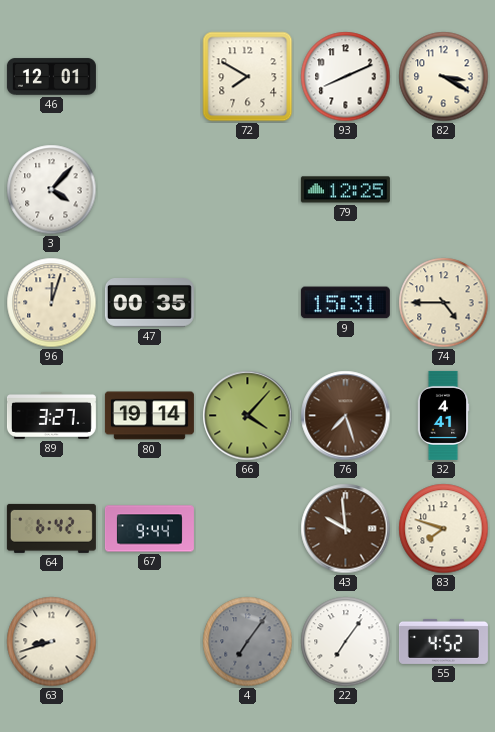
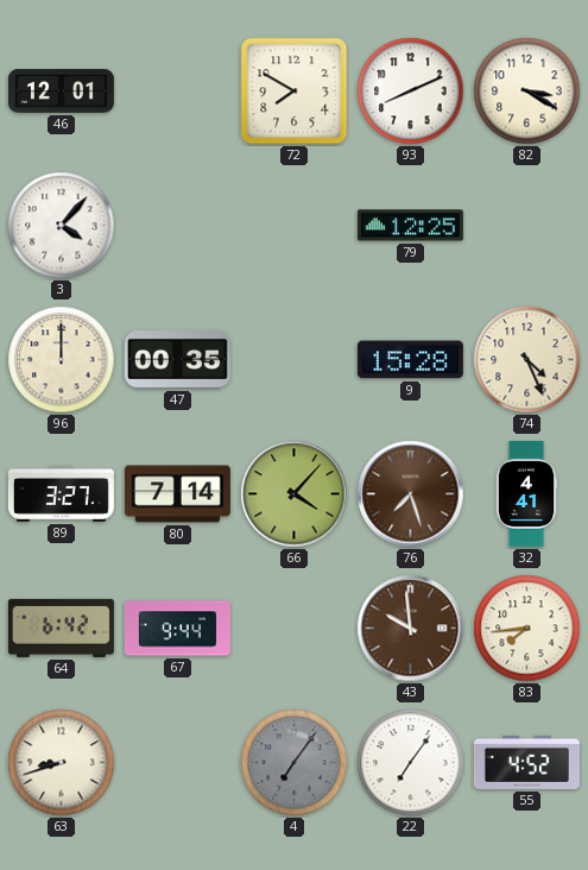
96: 12:03 -> 12:00 (62, 360)
9: 15:31 -> 15:28 (410, 360)
74: 4:45 -> 4:26 (527, 360)
80: 19:14 -> 7:14 (177, 494)
83: 7:48 -> 7:44 (527, 629)
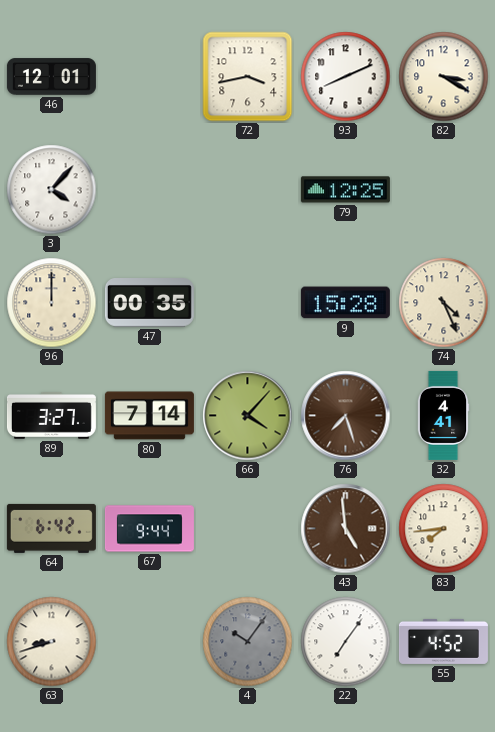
72: 7:50 -> 3:43 (248, 77)
43: 9:59 -> 4:59 (346, 529)
4: 7:06 -> 10:06 (248, 642)
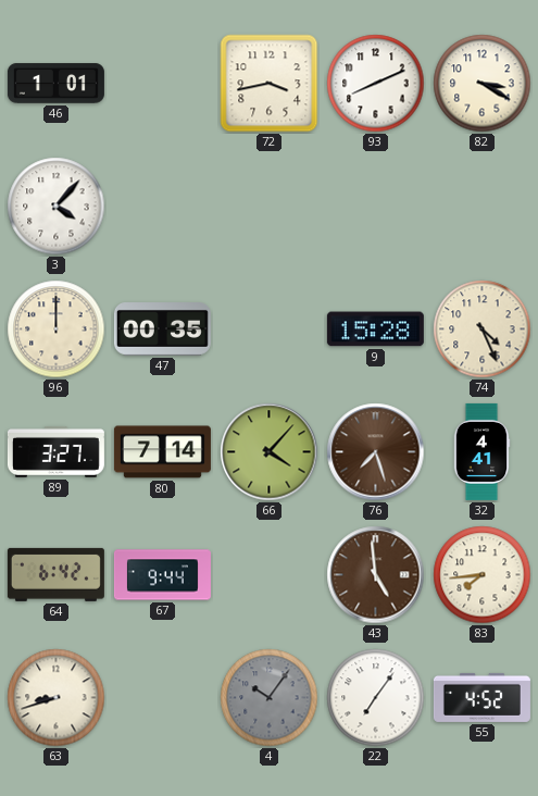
46: 12:01 -> 1:01 (55, 84)
79: 12:25 -> none (345, 190)
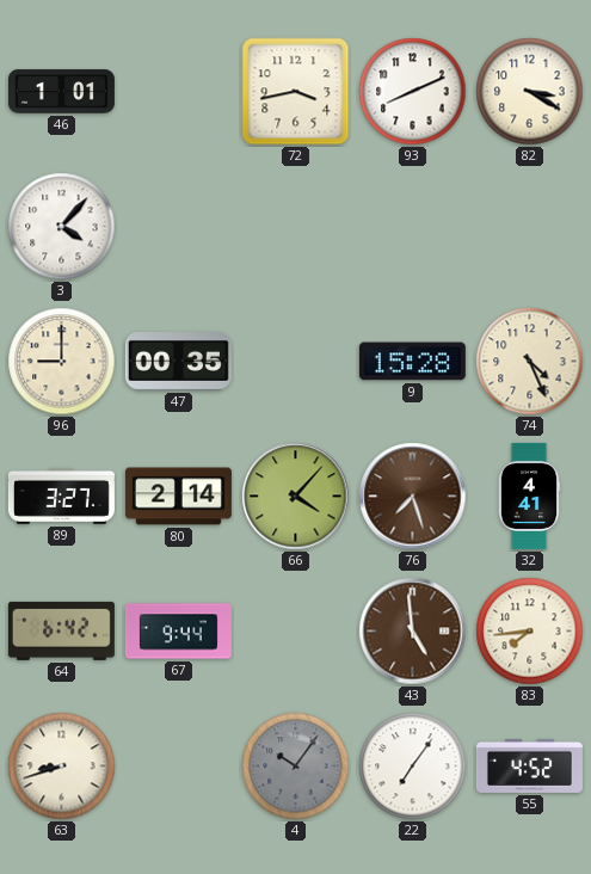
96: 12:00 -> 9:00 (62, 362)
80: 7:14 -> 2:14 (178, 497)
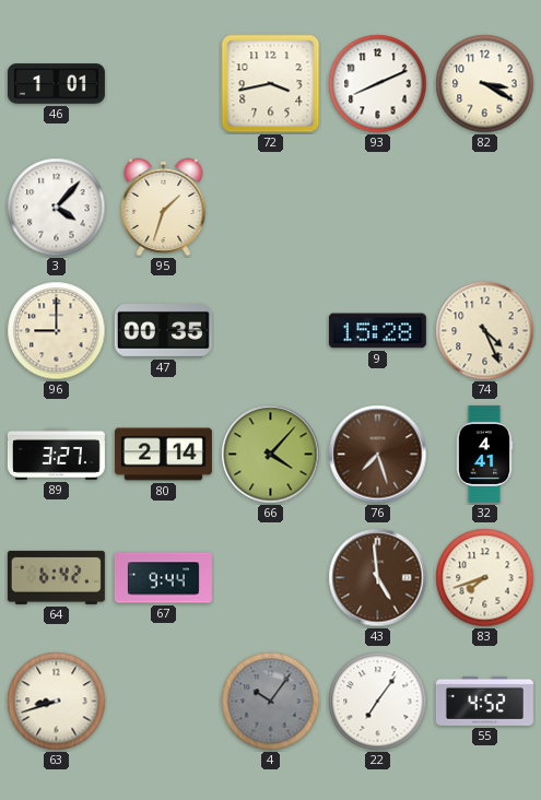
95: none -> 1:33 (164, 208)
83: 7:44 -> 7:42 (485, 578)
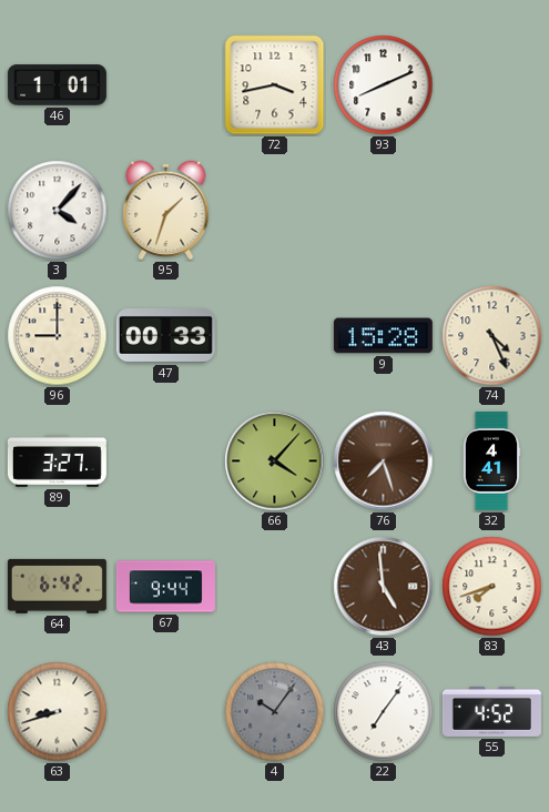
82: 3:20 -> none (485, 84)
47: 00:35 -> 00:33 (165, 336)
80: 2:14 -> none (163, 455)
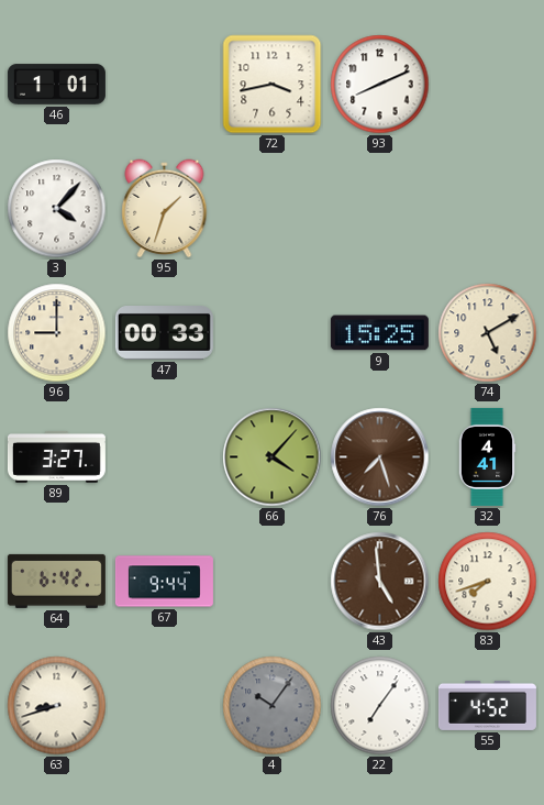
9: 15:28 -> 15:25 (379, 333)
74: 4:26 -> 5:10 (488, 333)
